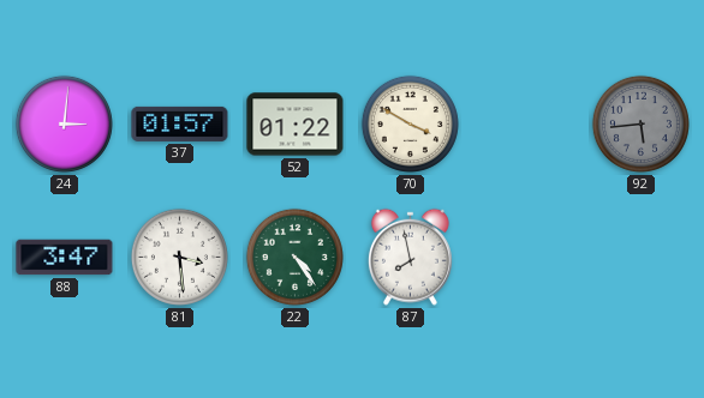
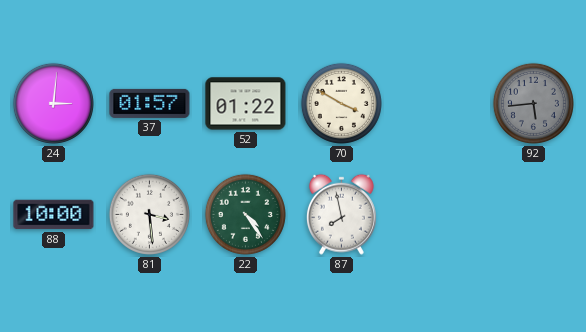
88: 3:47 -> 10:00 (54, 215)
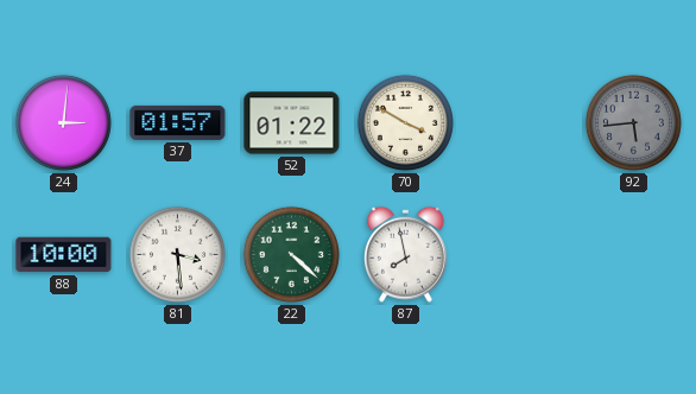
22: 4:24 -> 4:22 (291, 254)
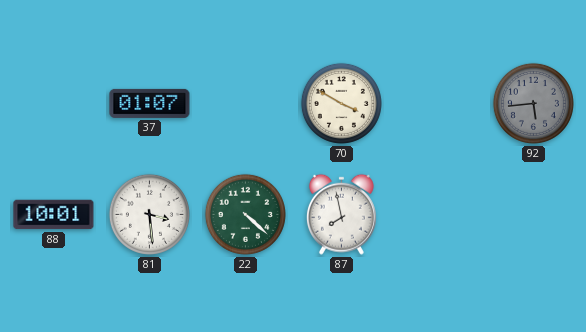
24: 3:01 -> none (63, 122)
37: 01:57 -> 01:07 (150, 103)
52: 01:22 -> none (292, 123)
88: 10:00 -> 10:01 (54, 215)
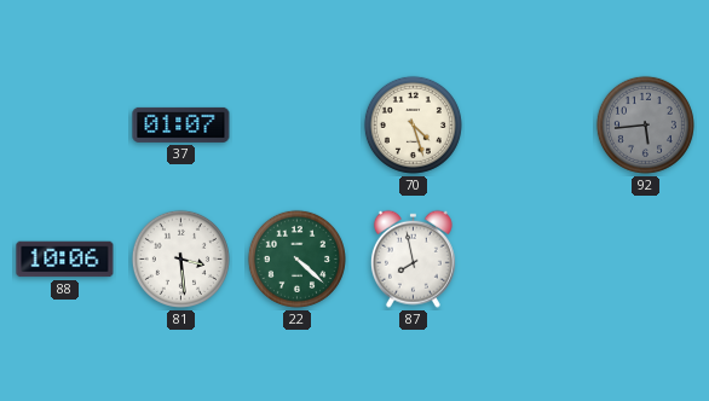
70: 3:50 -> 4:27 (413, 124)
88: 10:01 -> 10:06 (65, 260)
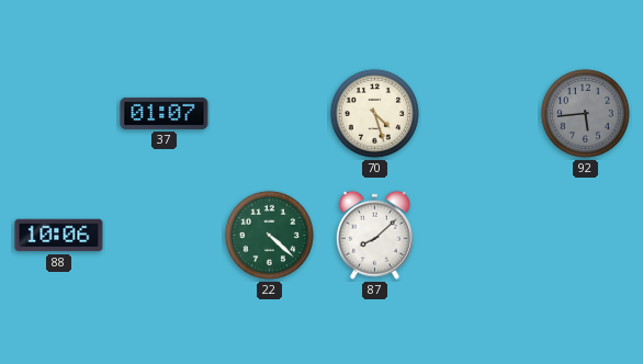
81: 3:29 -> none (180, 258)
87: 7:58 -> 8:08 (374, 235)
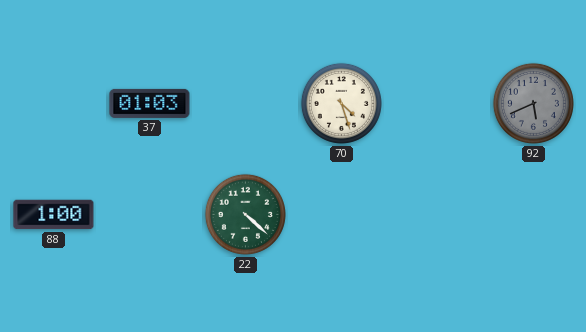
37: 01:07 -> 01:03 (150, 103)
92: 5:44 -> 5:41 (533, 103)
88: 10:06 -> 1:00 (54, 215)
87: 8:08 -> none (374, 235)
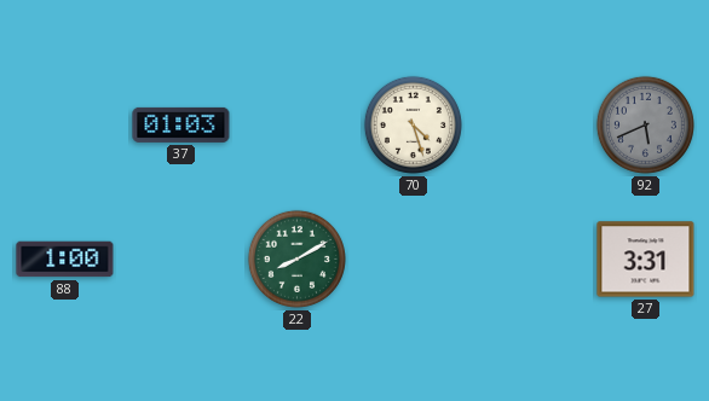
22: 4:22 -> 8:10 (296, 258)
27: none -> 3:31 (646, 260)
